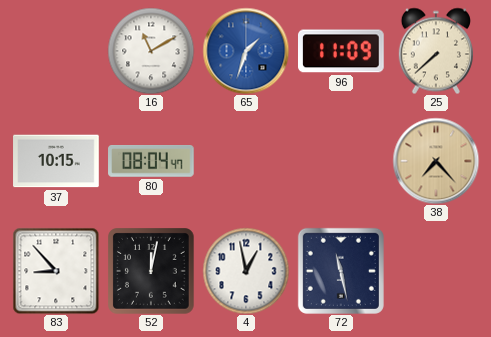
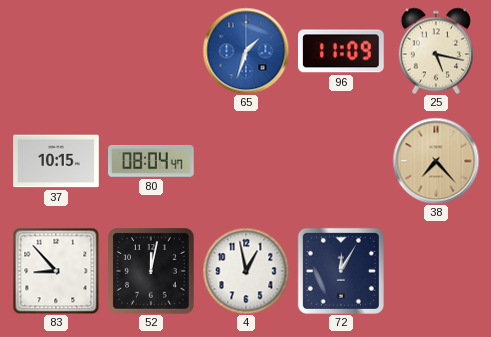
16: 11:10 -> none (151, 51)
25: 7:38 -> 5:17 (436, 51)
72: 11:28 -> 12:05 (341, 271)
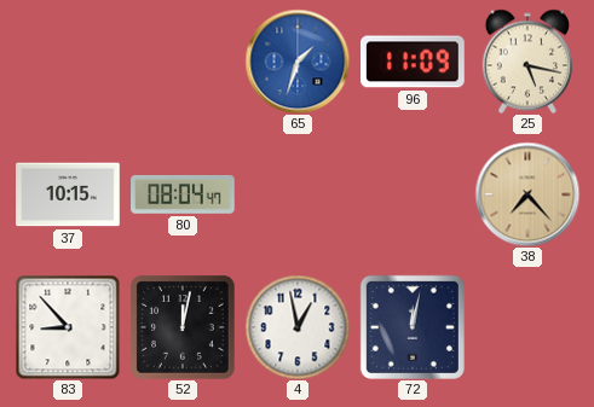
72: 12:05 -> 12:02 (413, 327)
